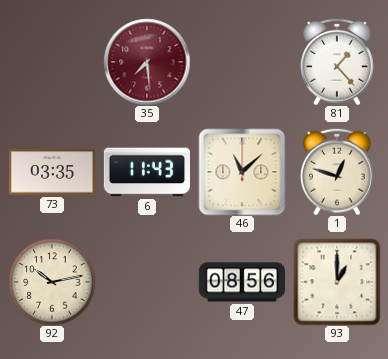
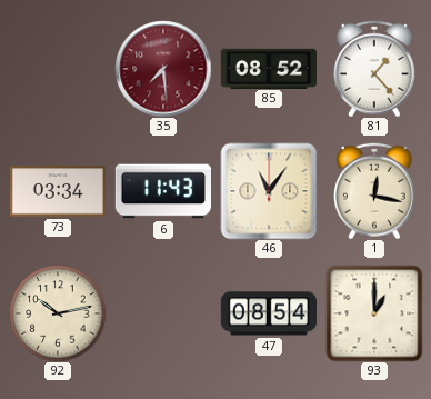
85: none -> 08:52 (269, 68)
73: 03:35 -> 03:34 (58, 191)
46: 11:08 -> 11:06 (269, 191)
1: 12:48 -> 12:17 (375, 191)
47: 08:56 -> 08:54 (268, 313)
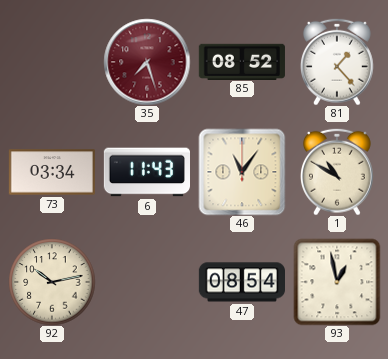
35: 7:29 -> 7:27 (147, 62)
1: 12:17 -> 10:50 (338, 172)
93: 1:00 -> 12:58 (337, 282)
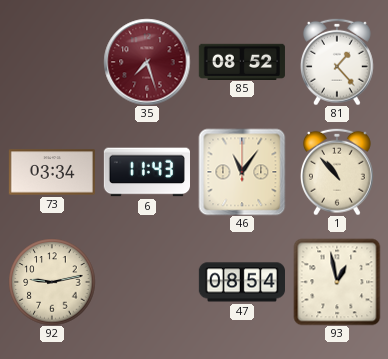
1: 10:50 -> 10:53 (338, 172)
92: 10:13 -> 9:13 (52, 282)
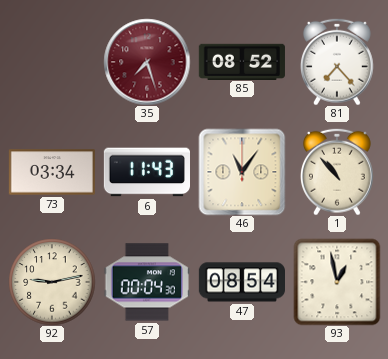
81: 1:23 -> 7:23 (338, 62)
57: none -> 00:04 (147, 282)
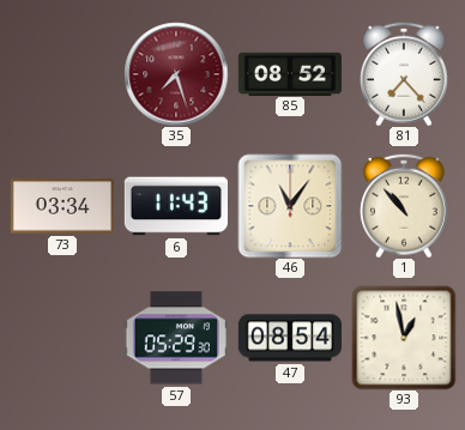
92: 9:13 -> none (52, 282)
57: 00:04 -> 05:29 (176, 338)
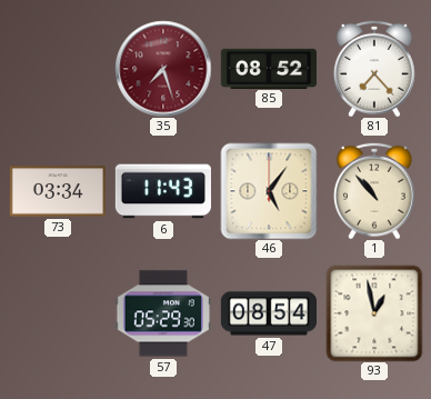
46: 11:06 -> 5:06 (269, 191)
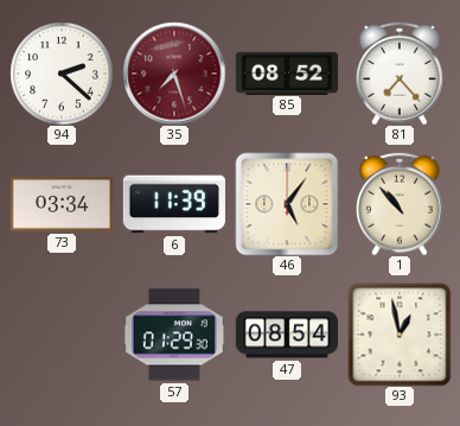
94: none -> 2:22 (62, 74)
6: 11:43 -> 11:39 (173, 204)
57: 05:29 -> 01:29 (174, 335)
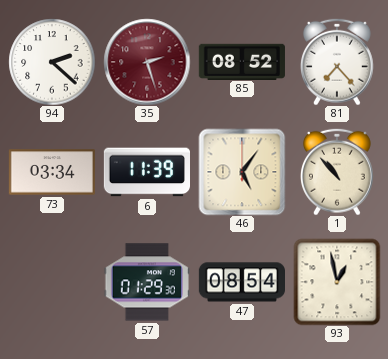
35: 7:27 -> 2:27 (147, 62)
